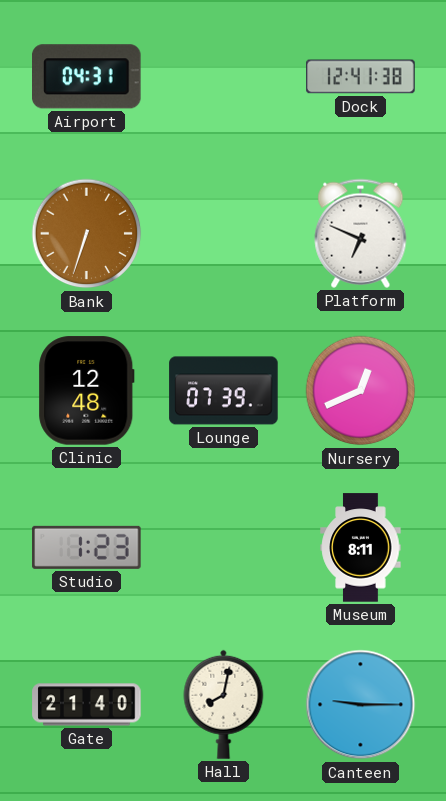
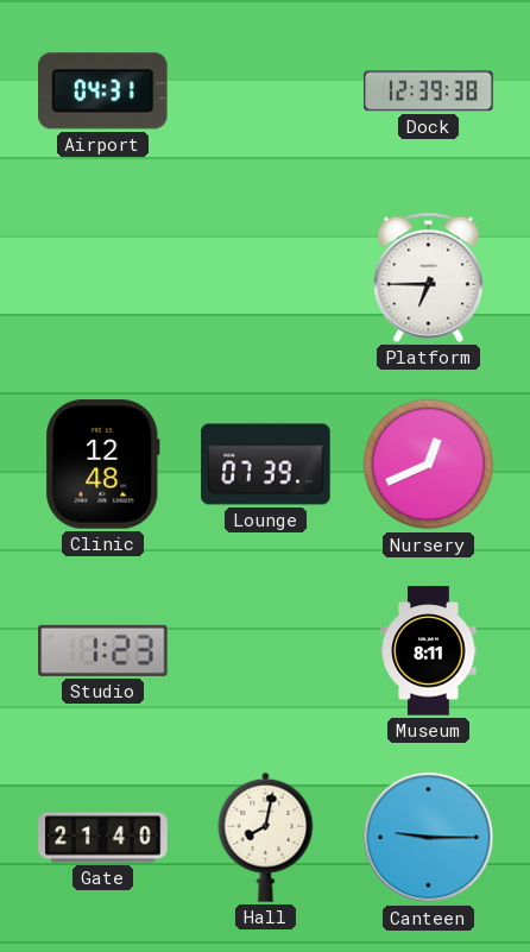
Dock: 12:41 -> 12:39 (429, 92)
Bank: 6:33 -> none (87, 234)
Platform: 6:49 -> 6:45 (429, 277)
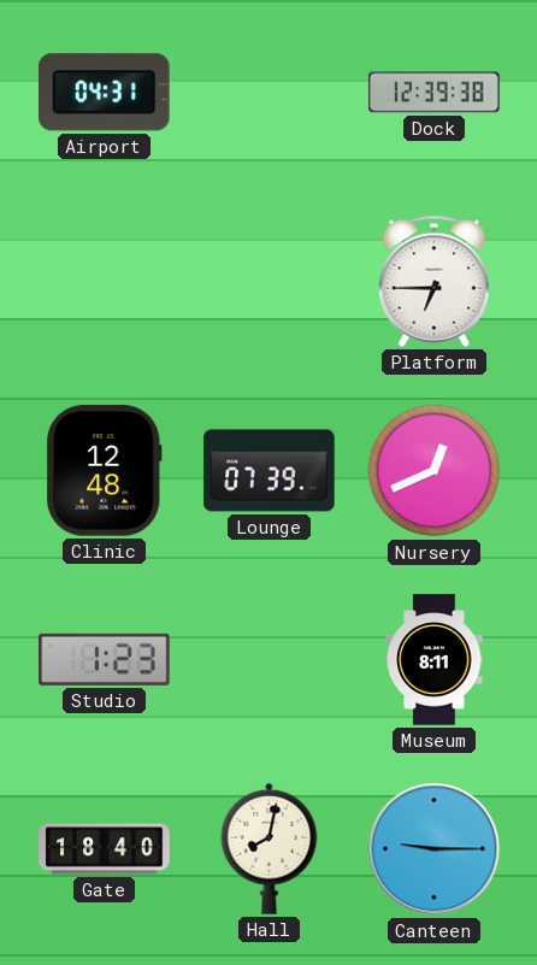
Gate: 21:40 -> 18:40 (105, 849)
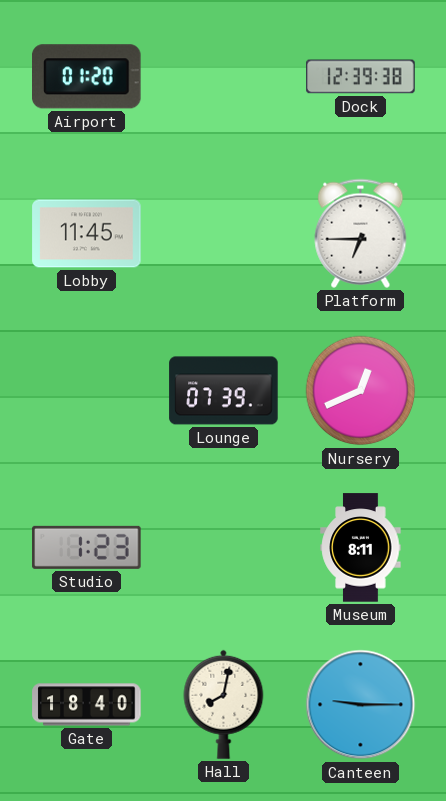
Airport: 04:31 -> 01:20 (87, 77)
Lobby: none -> 11:45 (87, 234)
Clinic: 12:48 -> none (105, 471)
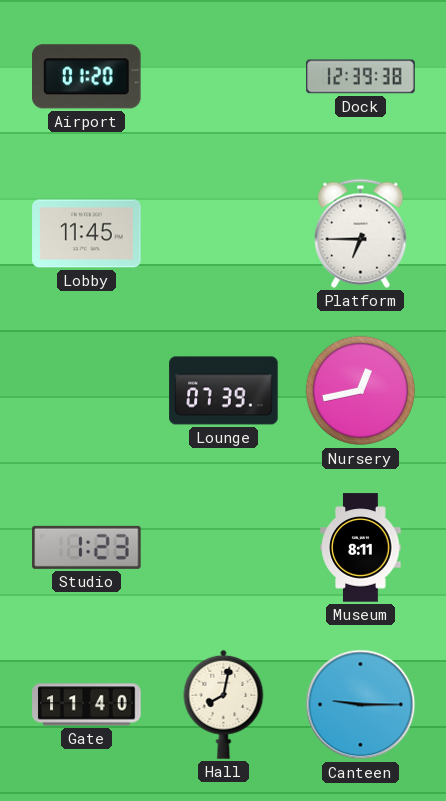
Nursery: 12:41 -> 12:43 (361, 391)
Gate: 18:40 -> 11:40 (87, 705)
